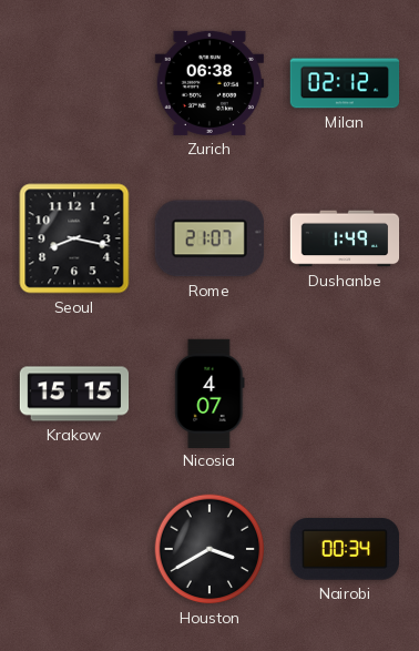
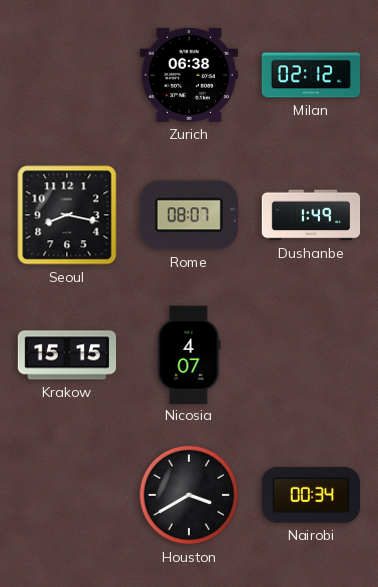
Rome: 21:07 -> 08:07 (189, 215)
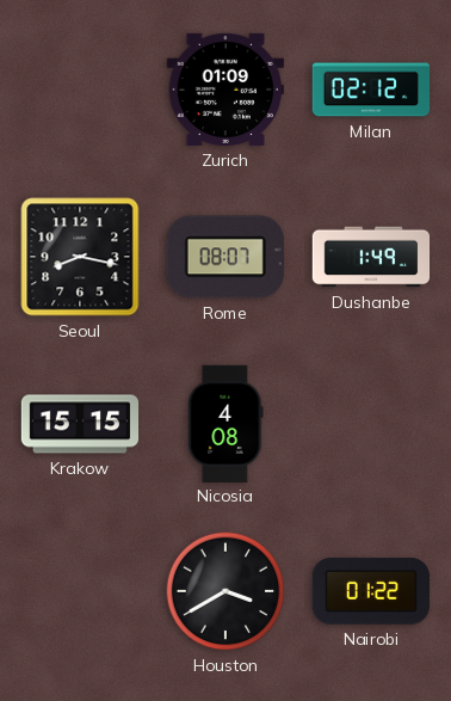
Zurich: 06:38 -> 01:09 (224, 90)
Nicosia: 4:07 -> 4:08 (225, 423)
Nairobi: 00:34 -> 01:22 (370, 591)
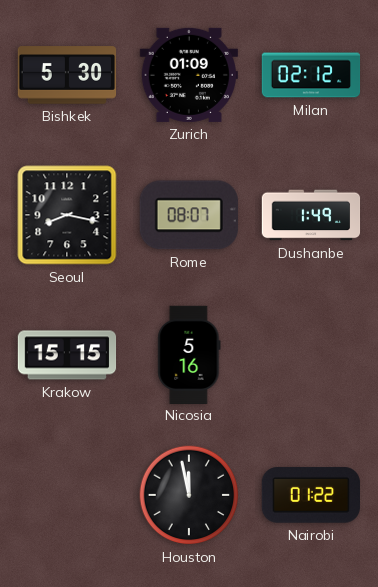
Bishkek: none -> 5:30 (67, 75)
Nicosia: 4:08 -> 5:16 (189, 354)
Houston: 3:40 -> 11:58 (189, 495)
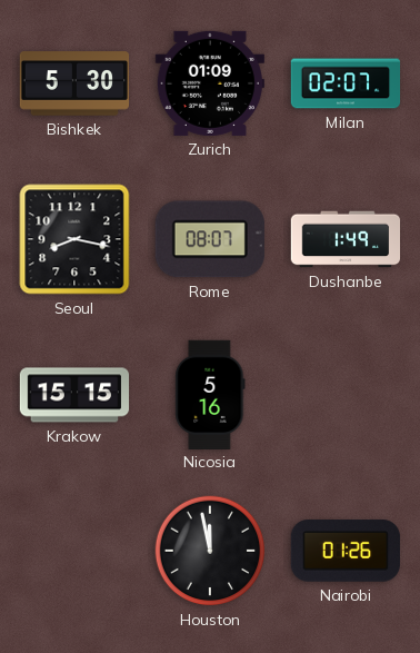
Milan: 02:12 -> 02:07 (346, 83)
Nairobi: 01:22 -> 01:26 (344, 551)
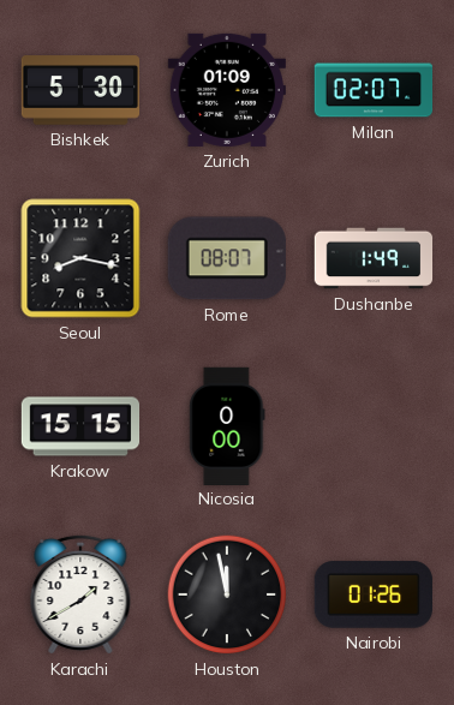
Nicosia: 5:16 -> 0:00 (227, 425)
Karachi: none -> 1:40 (80, 595)
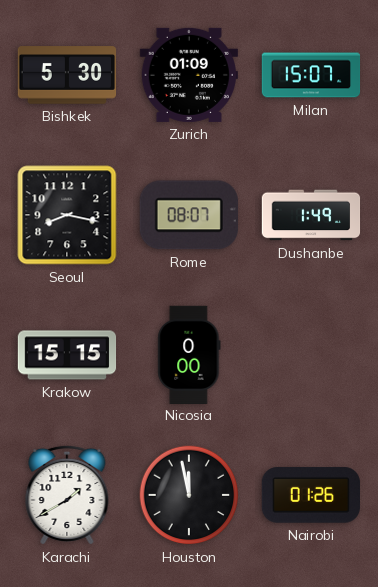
Milan: 02:07 -> 15:07 (311, 75)
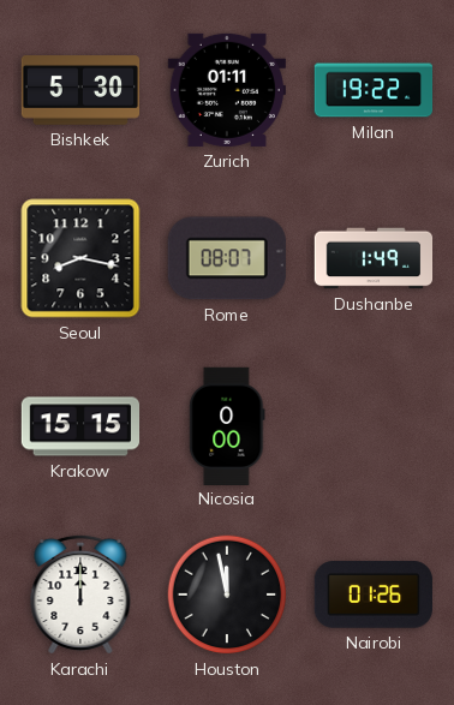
Zurich: 01:09 -> 01:11 (226, 90)
Milan: 15:07 -> 19:22 (374, 90)
Karachi: 1:40 -> 12:00 (80, 595)
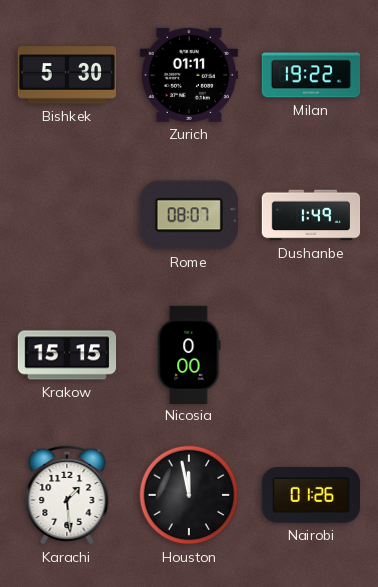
Seoul: 8:17 -> none (80, 258)
Karachi: 12:00 -> 1:29 (67, 495)
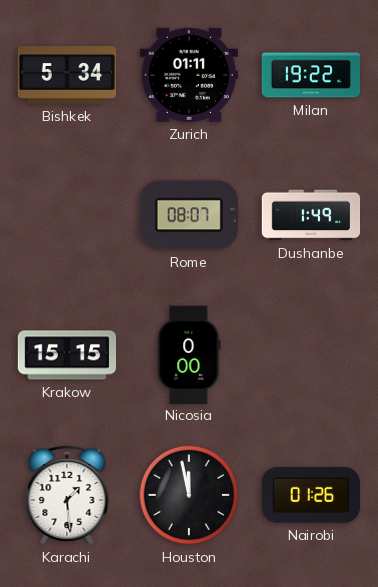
Bishkek: 5:30 -> 5:34 (67, 75)
